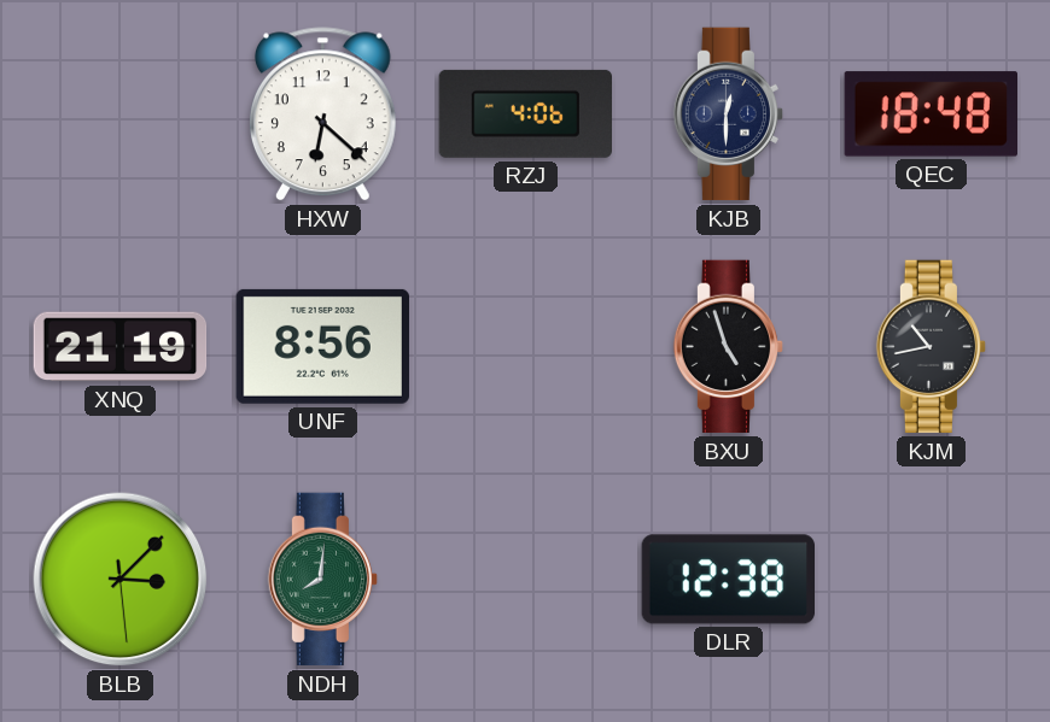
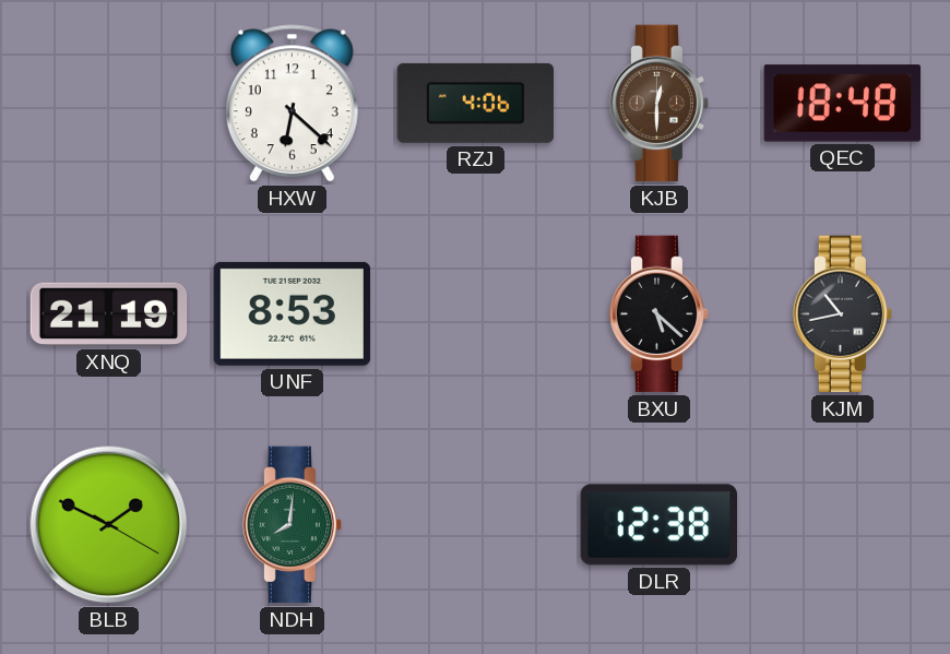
KJB dial: navy -> brown (660, 104)
UNF: 8:56 -> 8:53 (292, 313)
BXU: 4:57 -> 5:22 (660, 314)
BLB: 3:07 -> 1:49 (109, 525)
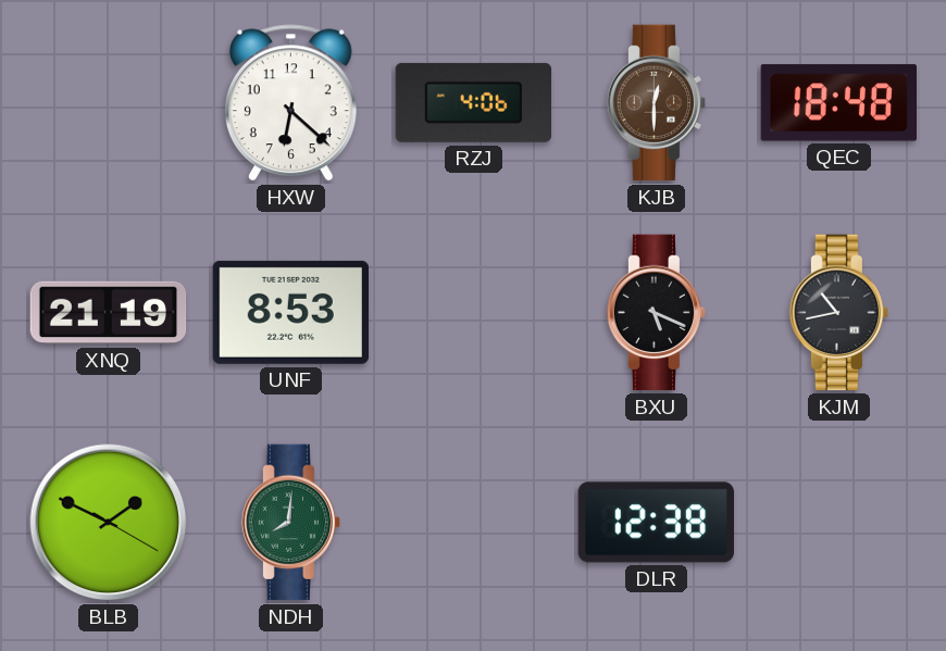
BXU: 5:22 -> 5:19 (657, 313)
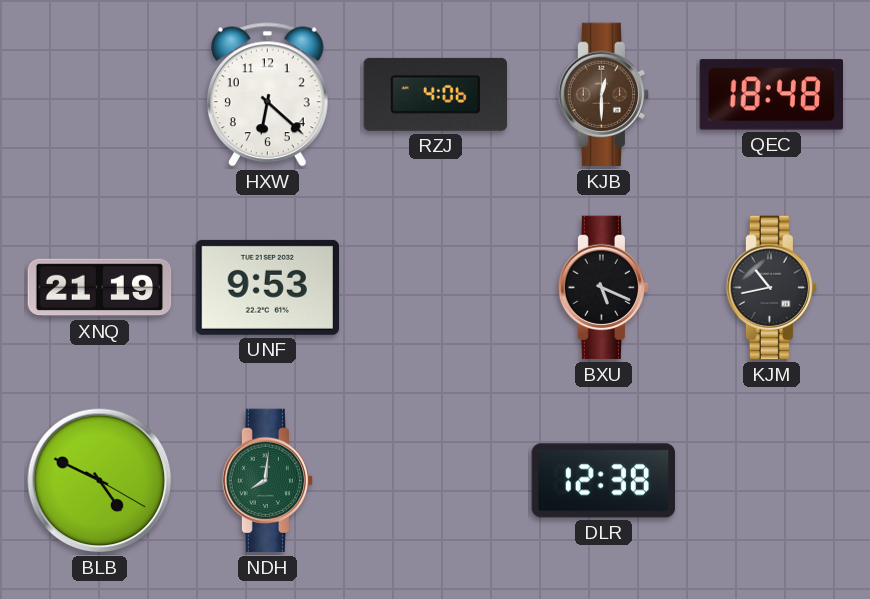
UNF: 8:53 -> 9:53 (267, 287)
BLB: 1:49 -> 4:49 (100, 481)
